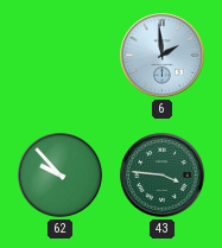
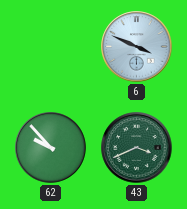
6: 1:59 -> 3:49 (137, 47)
43: 3:46 -> 3:41 (137, 148)
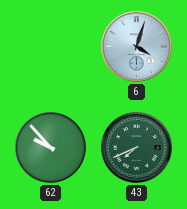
6: 3:49 -> 4:03 (137, 47)
43: 3:41 -> 7:41 (137, 148)
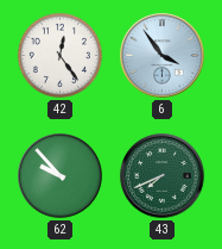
42: none -> 12:24 (59, 55)
6: 4:03 -> 3:54 (163, 56)
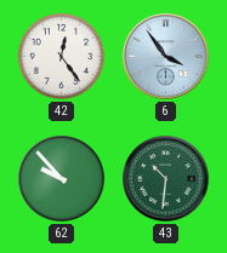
43: 7:41 -> 10:31 (166, 179)
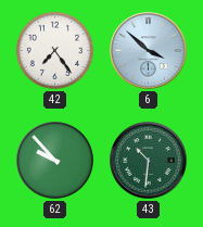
42: 12:24 -> 7:24 (54, 50)
6: 3:54 -> 3:52 (149, 51)
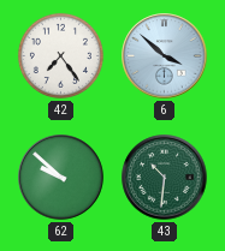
62: 9:53 -> 9:52 (61, 178)
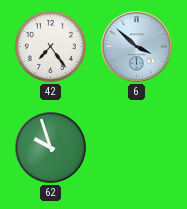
62: 9:52 -> 9:57 (51, 148)
43: 10:31 -> none (165, 178)
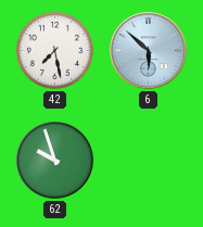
42: 7:24 -> 7:28 (54, 50)
6: 3:52 -> 5:52 (149, 51)
